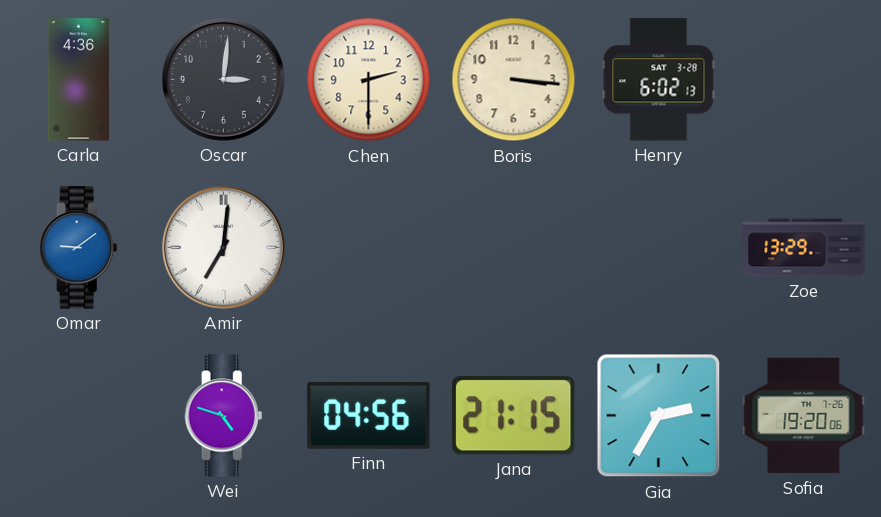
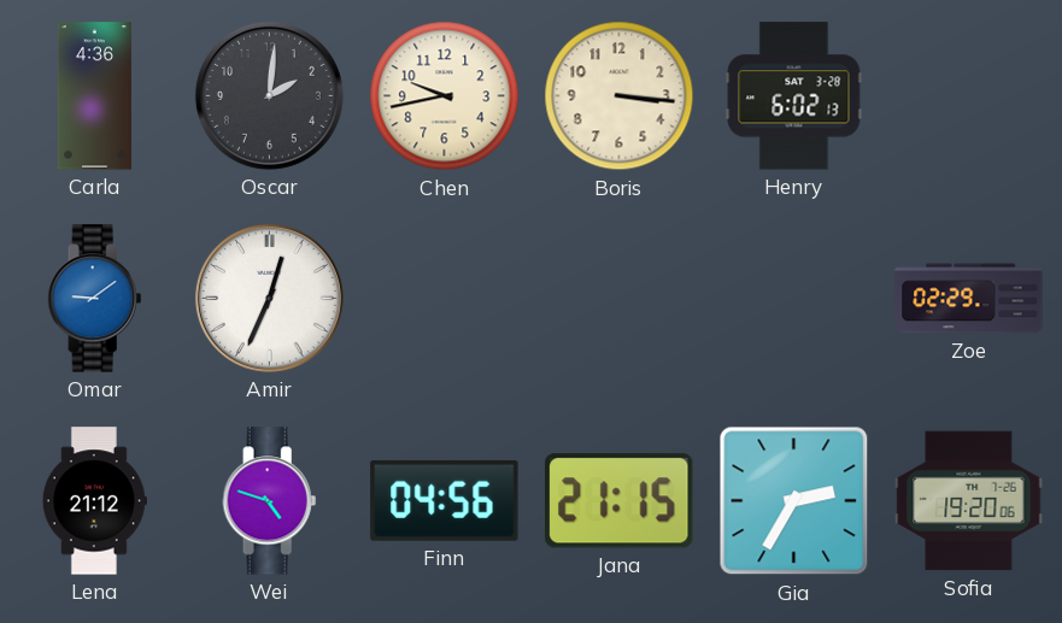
Oscar: 3:01 -> 2:01 (269, 95)
Chen: 2:30 -> 9:43 (445, 96)
Amir: 7:01 -> 12:34 (269, 298)
Zoe: 13:29 -> 02:29 (969, 299)
Lena: none -> 21:12 (94, 501)
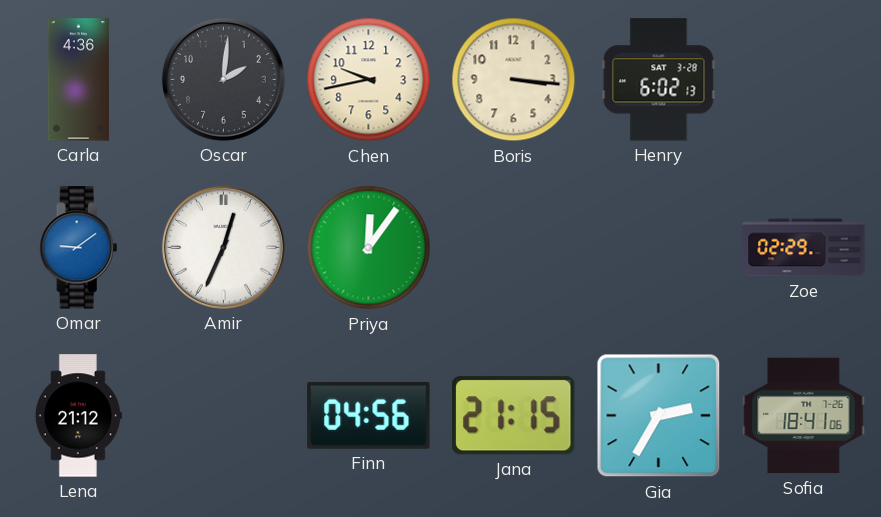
Priya: none -> 12:06 (369, 248)
Wei: 4:48 -> none (270, 501)
Sofia: 19:20 -> 18:41 (804, 416)
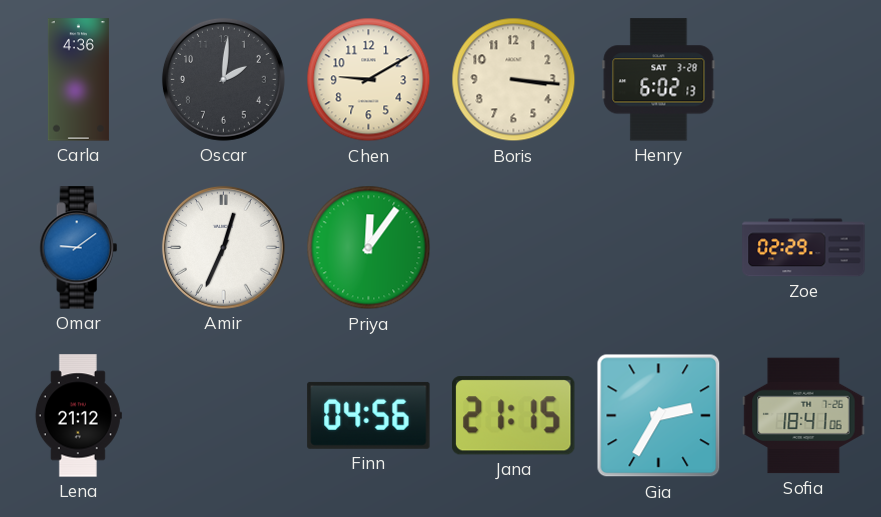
Chen: 9:43 -> 9:10 (369, 80)
